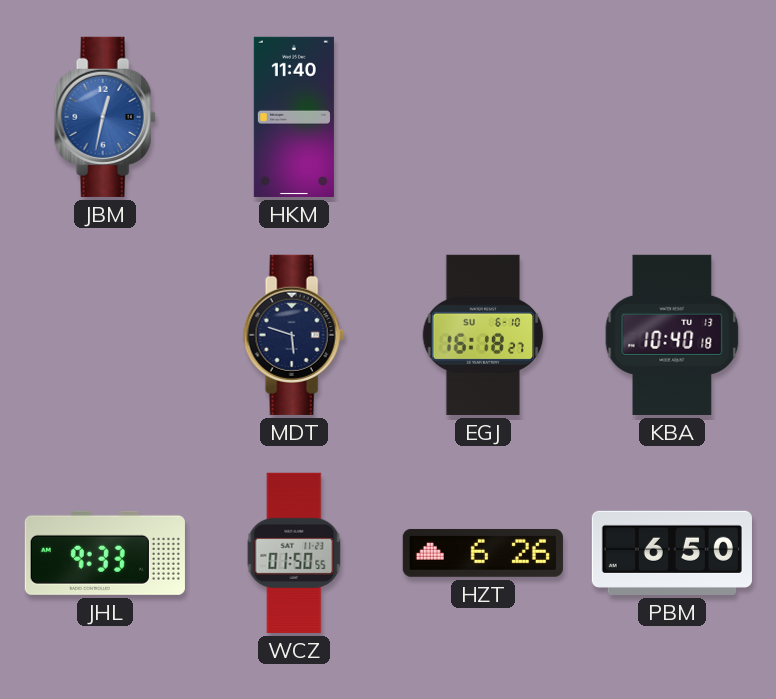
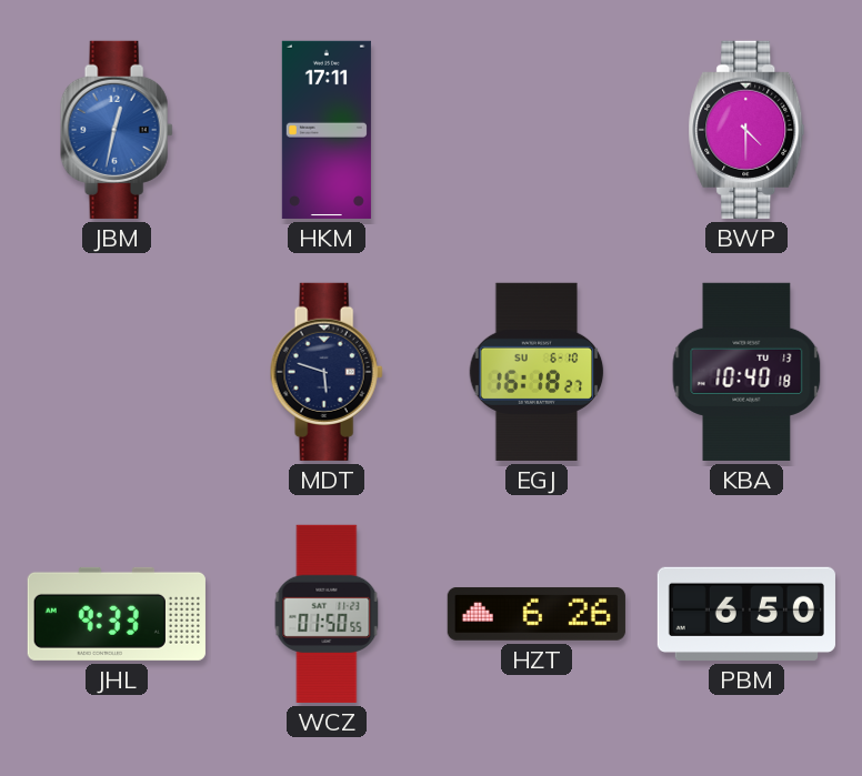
HKM: 11:40 -> 17:11 (327, 130)
BWP: none -> 4:30 (746, 130)
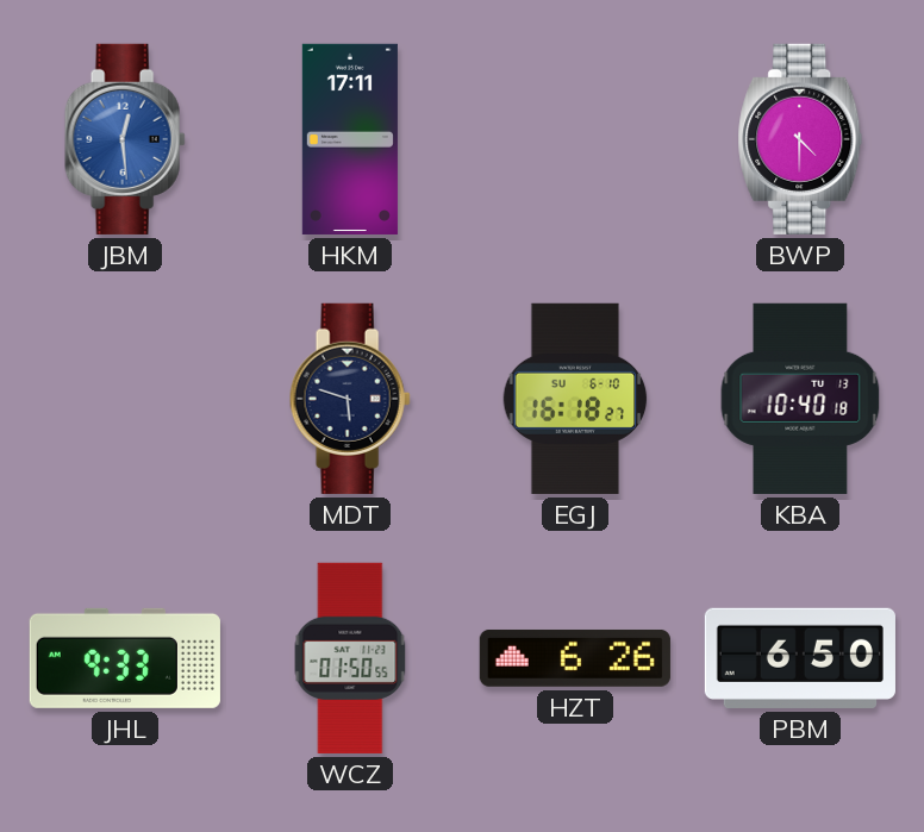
JBM: 12:32 -> 12:29 (125, 139)
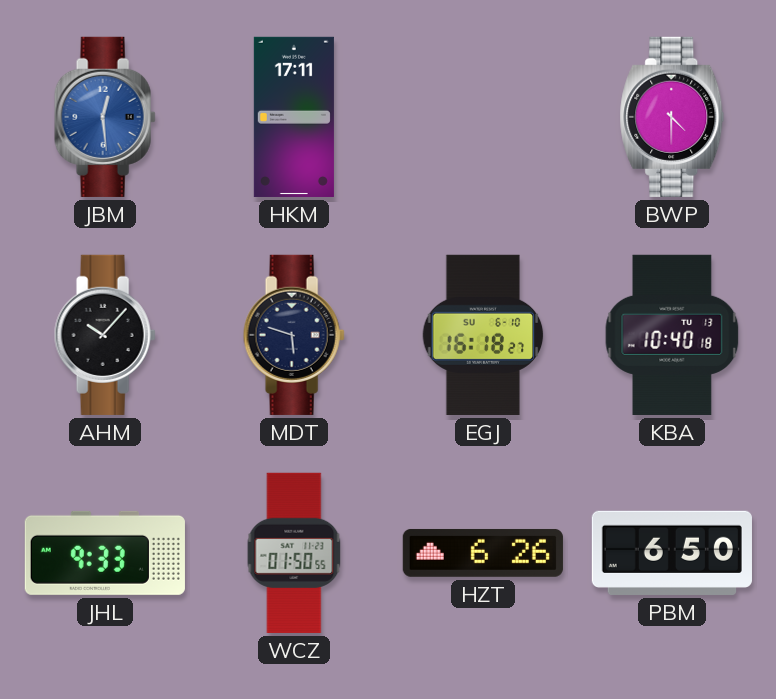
AHM: none -> 10:07 (105, 335)
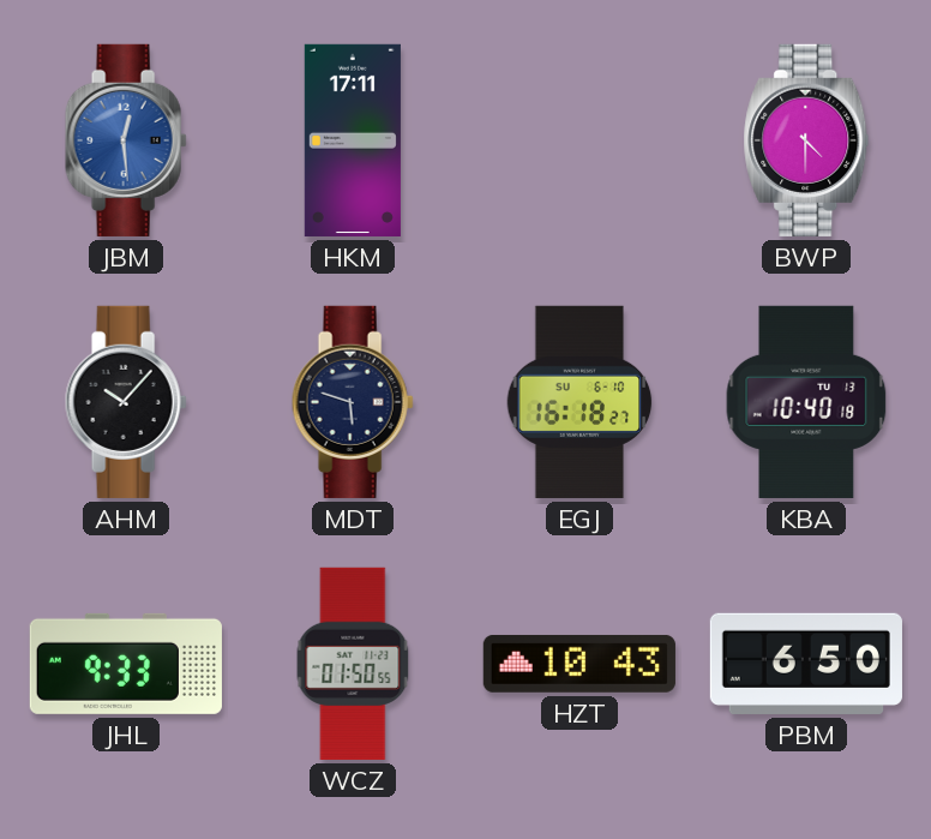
HZT: 6:26 -> 10:43 (579, 664)
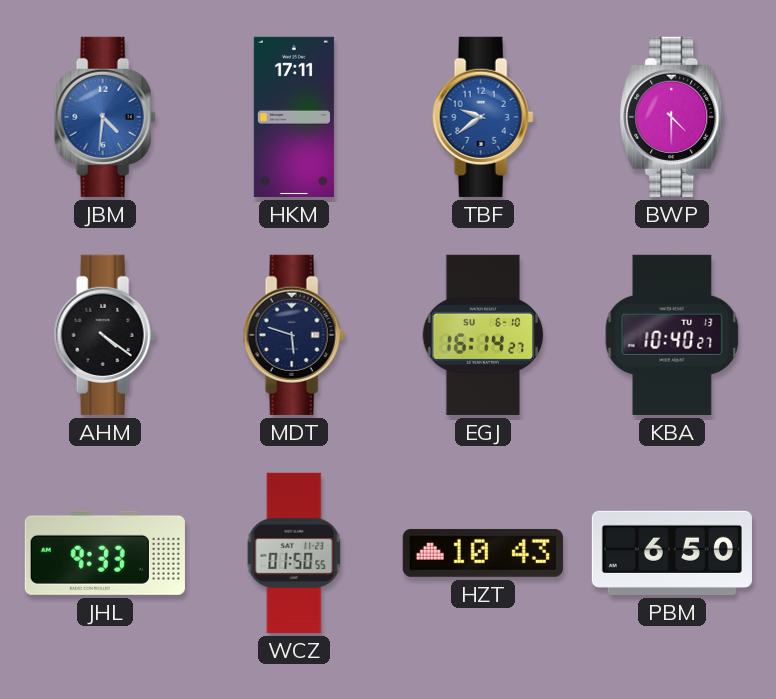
JBM: 12:29 -> 4:31 (105, 117)
TBF: none -> 9:39 (483, 117)
AHM: 10:07 -> 4:21 (105, 335)
EGJ: 16:18 -> 16:14 (483, 335)
KBA: 10:40:18 -> 10:40:27 (672, 335)
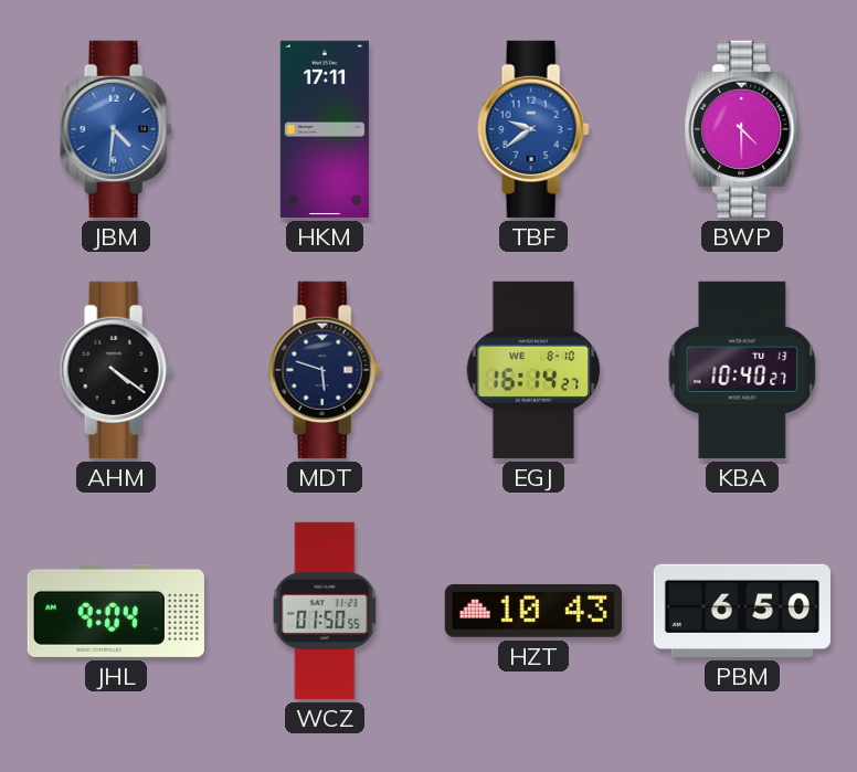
EGJ date: SU 6-10 -> WE 8-10 (533, 370)
JHL: 9:33 -> 9:04 (116, 611)
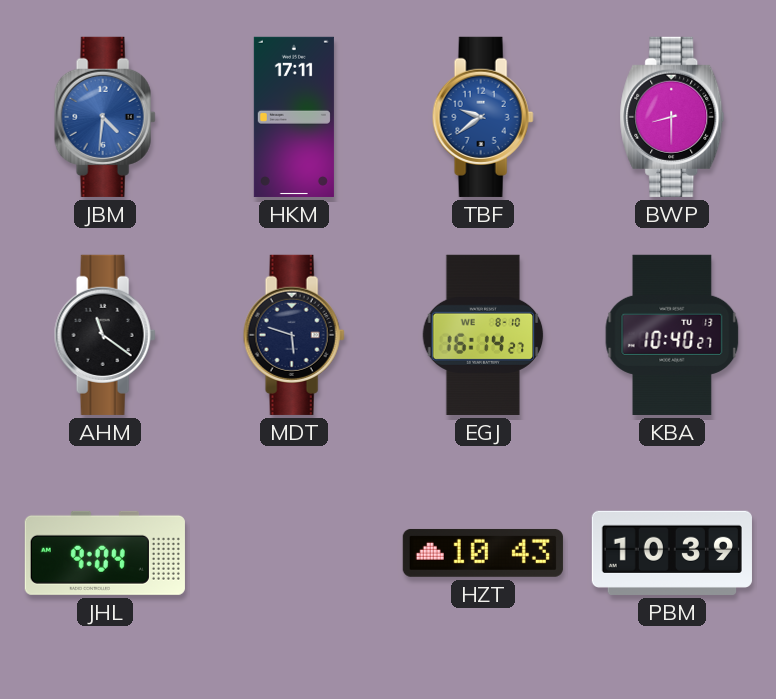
BWP: 4:30 -> 8:30 (672, 117)
AHM: 4:21 -> 11:21 (105, 335)
WCZ: 01:50 -> none (325, 611)
PBM: 6:50 -> 10:39 (672, 553)
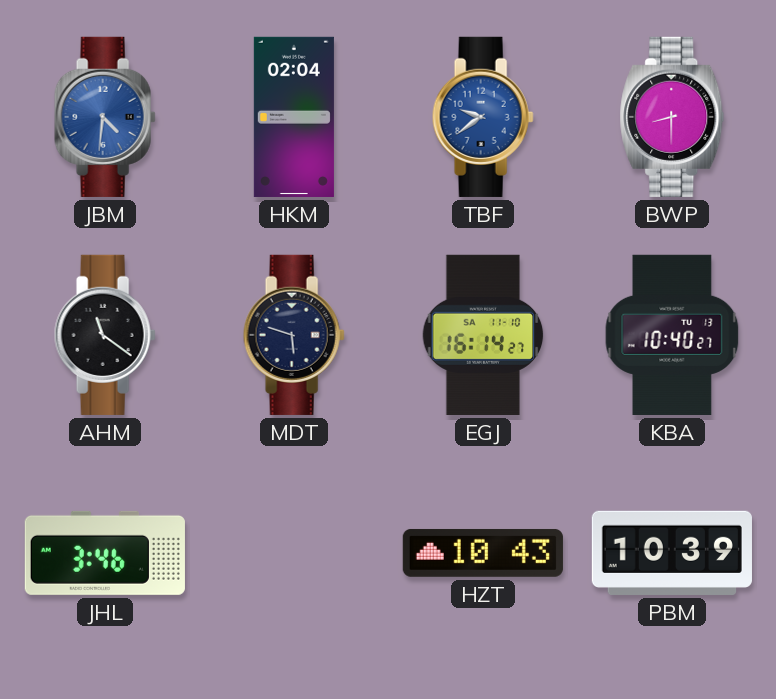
HKM: 17:11 -> 02:04 (294, 117)
EGJ date: WE 8-10 -> SA 11-10 (483, 335)
JHL: 9:04 -> 3:46 (105, 553)
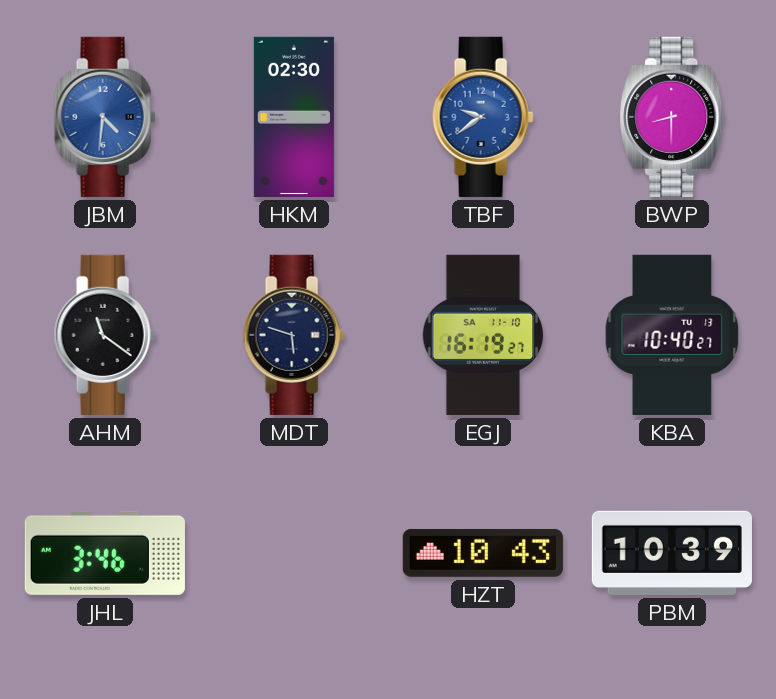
HKM: 02:04 -> 02:30 (294, 117)
EGJ: 16:14 -> 16:19 (483, 335)
